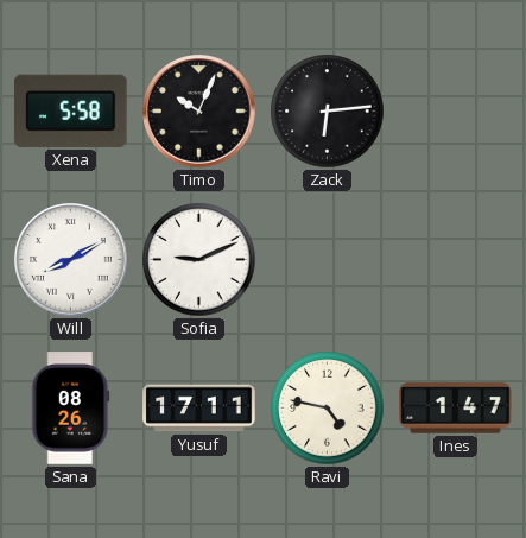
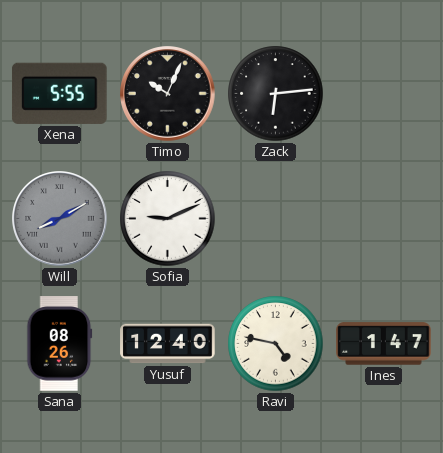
Xena: 5:58 -> 5:55 (59, 93)
Will dial: white -> grey (60, 219)
Yusuf: 17:11 -> 12:40 (168, 344)
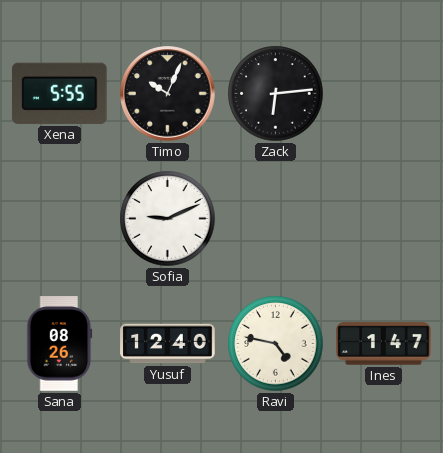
Will: 8:10 -> none (60, 219)
